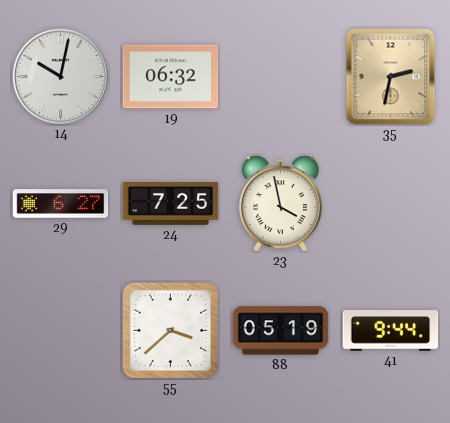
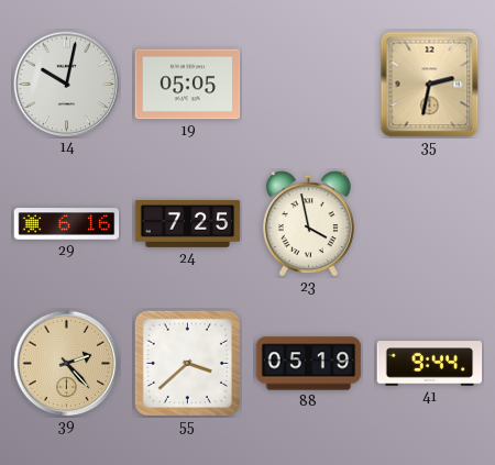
19: 06:32 -> 05:05 (188, 85)
29: 6:27 -> 6:16 (67, 224)
39: none -> 2:23 (67, 364)
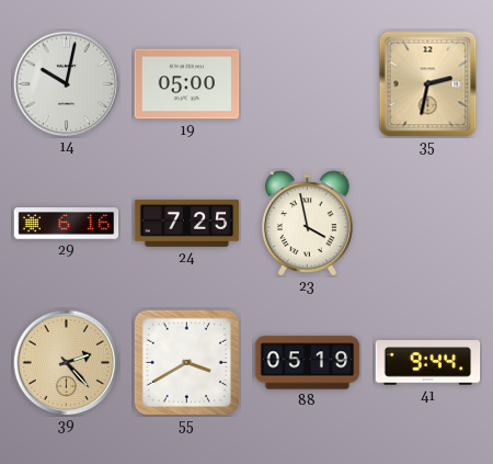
19: 05:05 -> 05:00 (187, 84)
55: 3:38 -> 3:40 (186, 362)
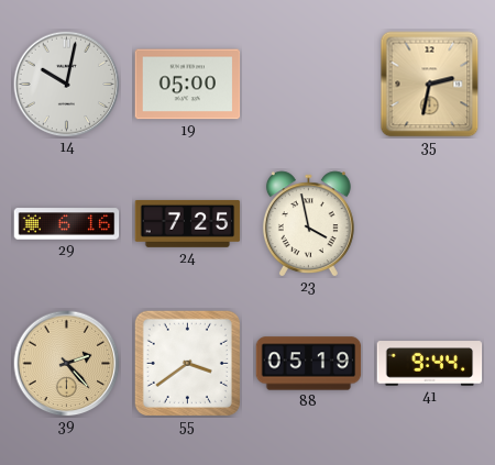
55: 3:40 -> 3:39 (187, 363)
